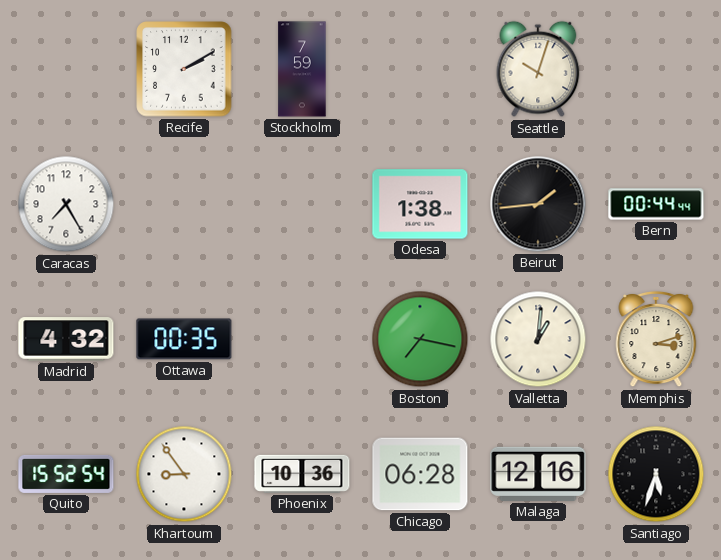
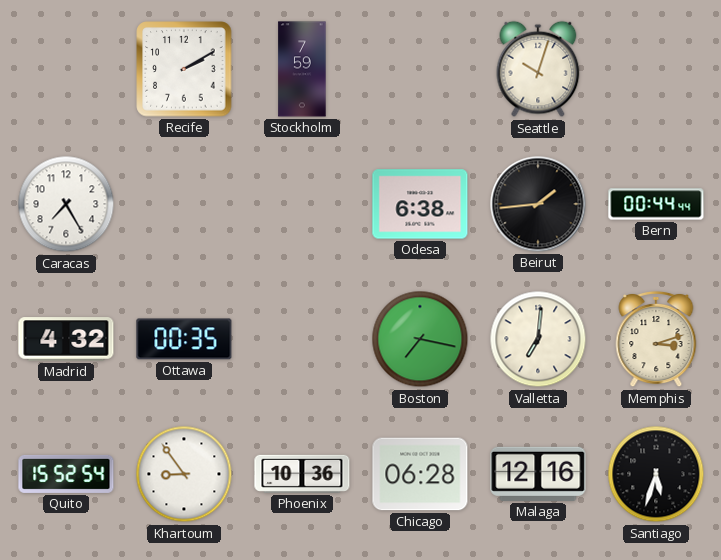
Odesa: 1:38 -> 6:38 (420, 204)
Valletta: 1:01 -> 7:01 (538, 339)
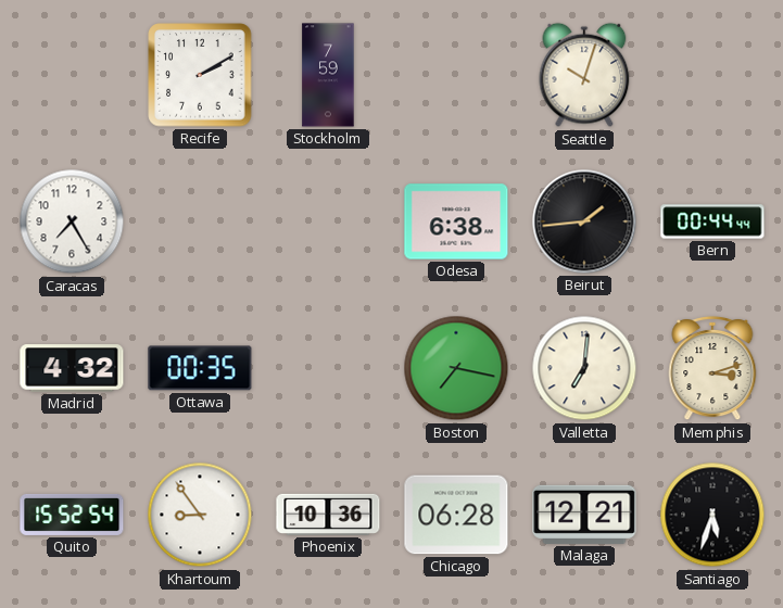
Malaga: 12:16 -> 12:21 (584, 515)
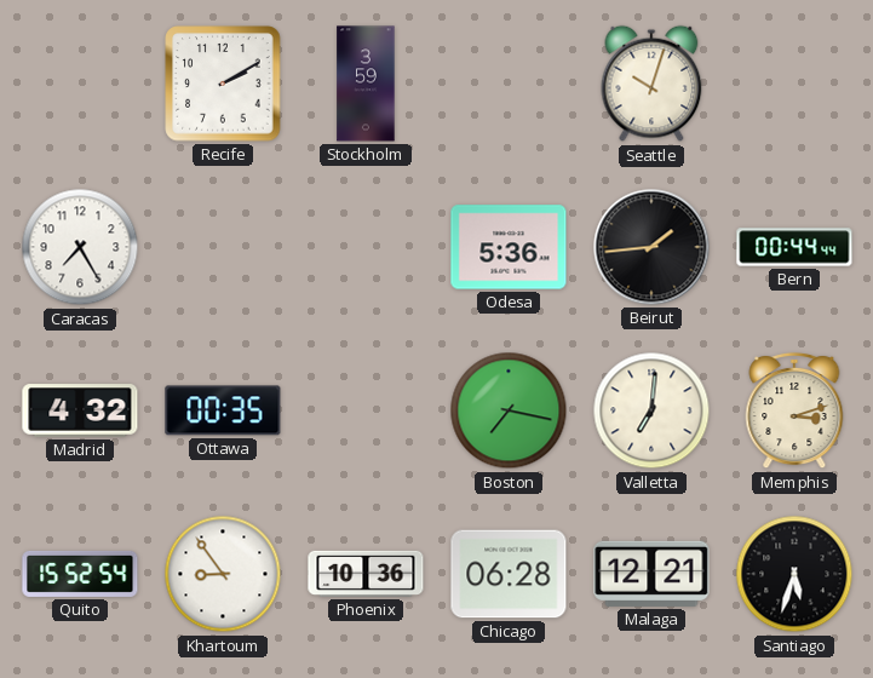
Stockholm: 7:59 -> 3:59 (366, 84)
Odesa: 6:38 -> 5:36 (509, 247)
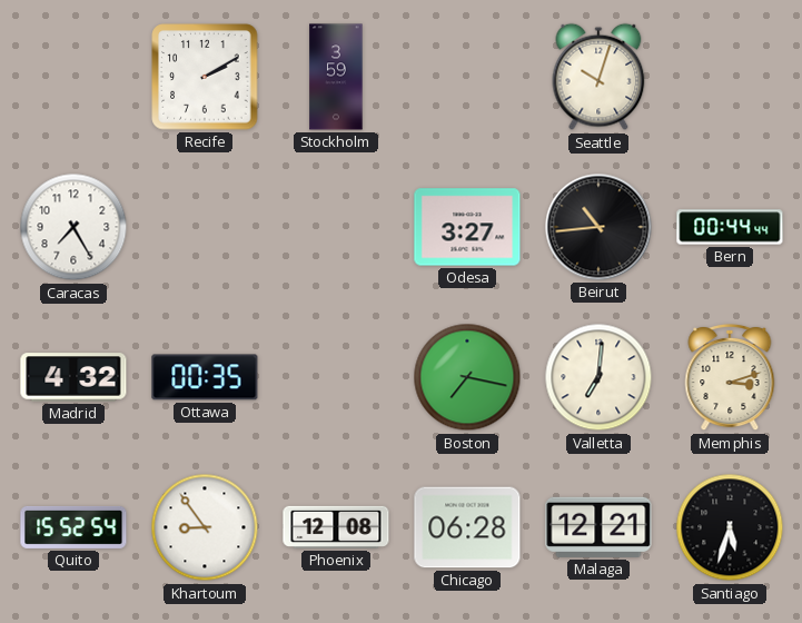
Odesa: 5:36 -> 3:27 (467, 227)
Beirut: 1:44 -> 10:44 (598, 227)
Phoenix: 10:36 -> 12:08 (336, 527)
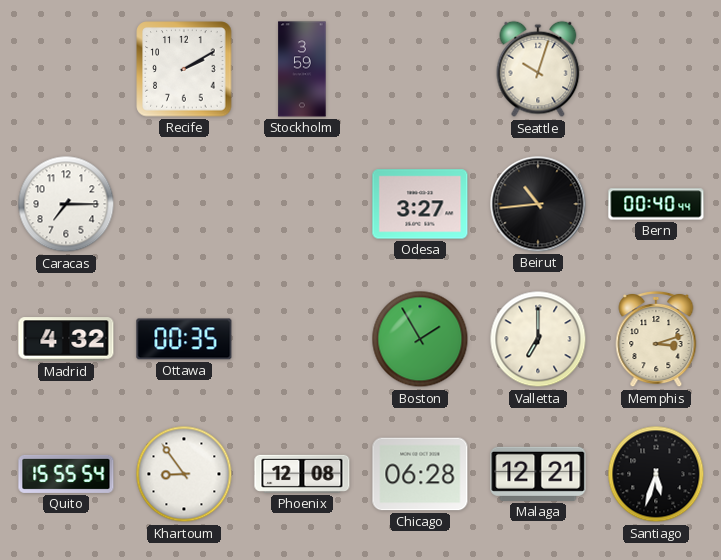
Caracas: 7:25 -> 7:15 (66, 204)
Bern: 00:44 -> 00:40 (656, 204)
Boston: 7:17 -> 1:55 (420, 339)
Valletta: 7:01 -> 7:00 (538, 339)
Quito: 15:52 -> 15:55 (66, 474)
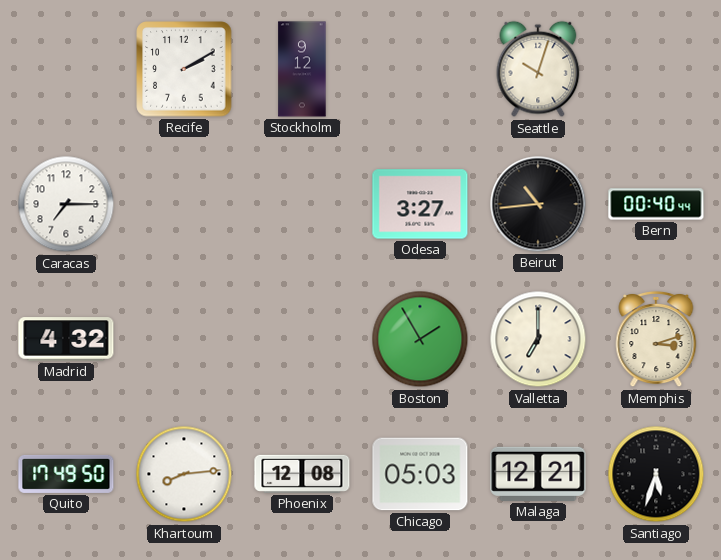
Stockholm: 3:59 -> 9:12 (302, 69)
Ottawa: 00:35 -> none (184, 339)
Quito: 15:55 -> 17:49 (66, 474)
Khartoum: 8:54 -> 8:14 (184, 474)
Chicago: 06:28 -> 05:03 (420, 474)
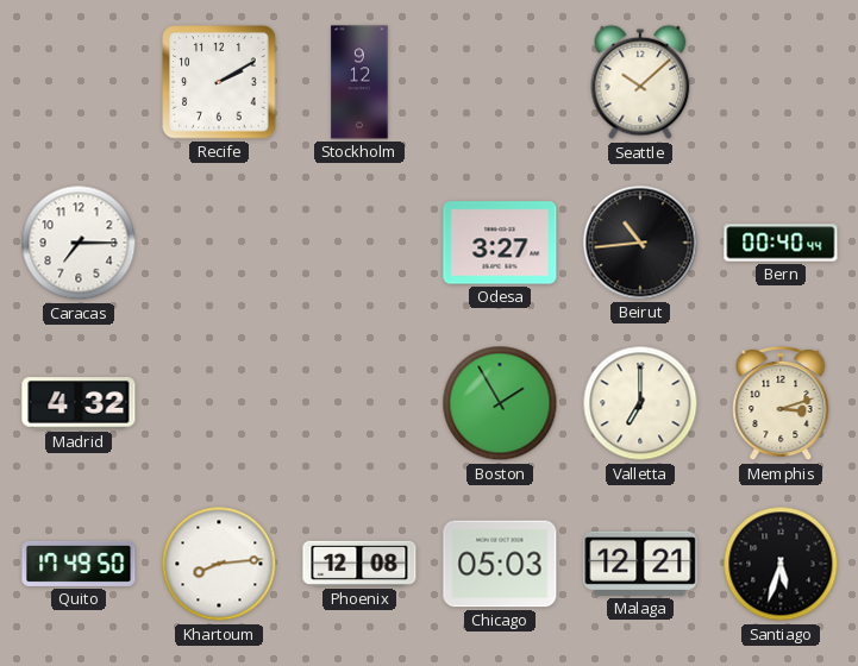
Seattle: 10:03 -> 10:08 (640, 82)
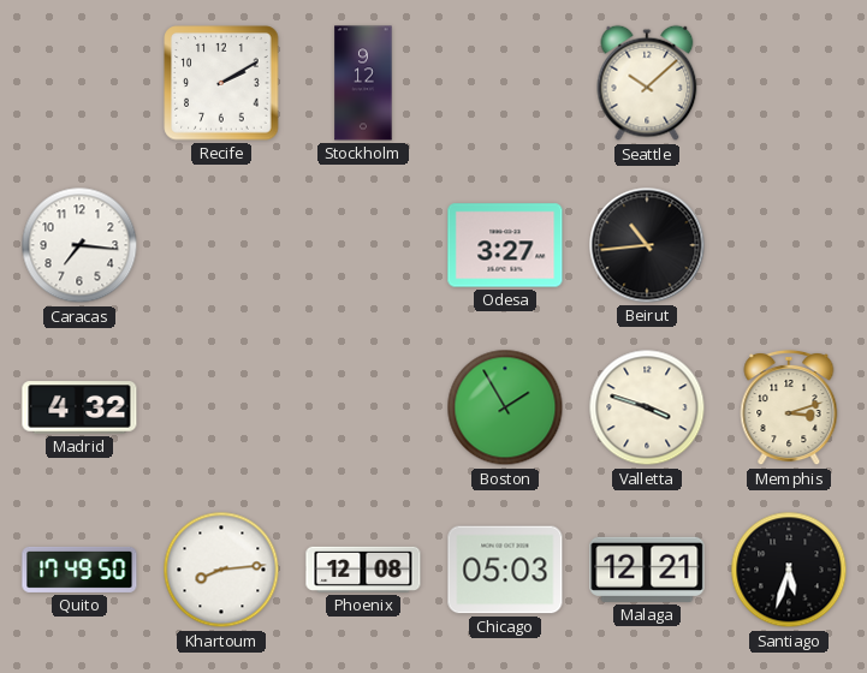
Caracas: 7:15 -> 7:16 (79, 245)
Bern: 00:40 -> none (781, 243)
Valletta: 7:00 -> 3:48 (647, 407)
